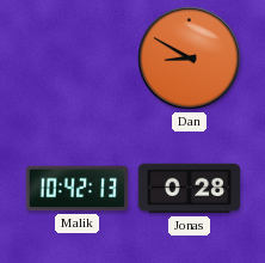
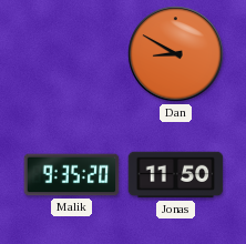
Malik: 10:42 -> 9:35 (72, 175)
Jonas: 0:28 -> 11:50 (176, 175)
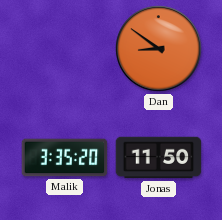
Dan: 8:50 -> 8:51 (159, 49)
Malik: 9:35 -> 3:35 (65, 158)
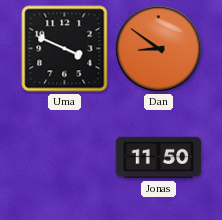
Uma: none -> 3:49 (65, 49)
Malik: 3:35 -> none (65, 158)
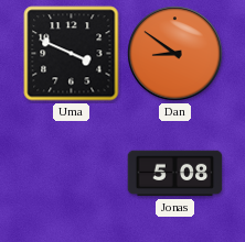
Jonas: 11:50 -> 5:08 (175, 174)
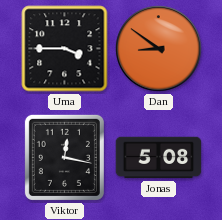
Uma: 3:49 -> 3:45 (65, 49)
Viktor: none -> 12:17 (64, 157)
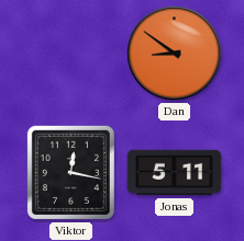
Uma: 3:45 -> none (65, 49)
Jonas: 5:08 -> 5:11 (175, 173)
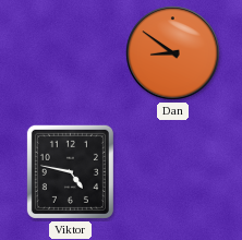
Viktor: 12:17 -> 4:47 (70, 171)
Jonas: 5:11 -> none (175, 173)
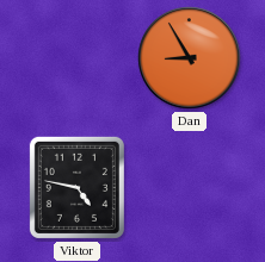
Dan: 8:51 -> 8:55 (190, 58)
